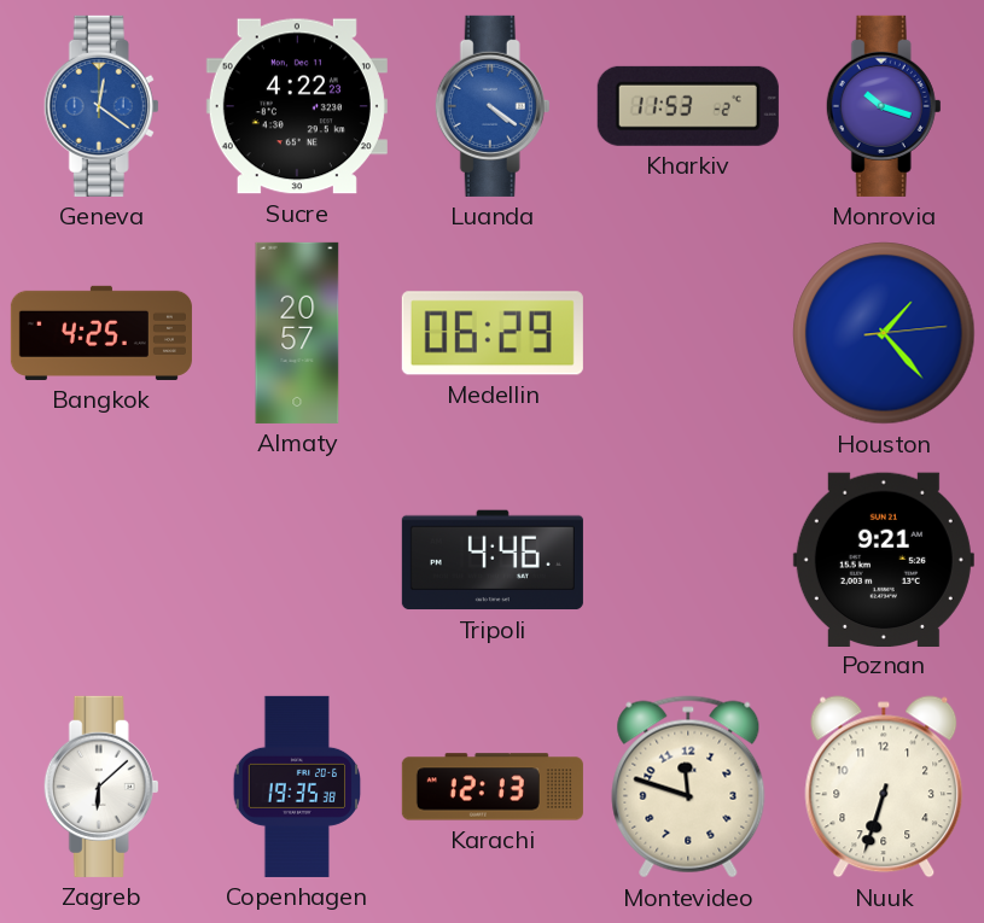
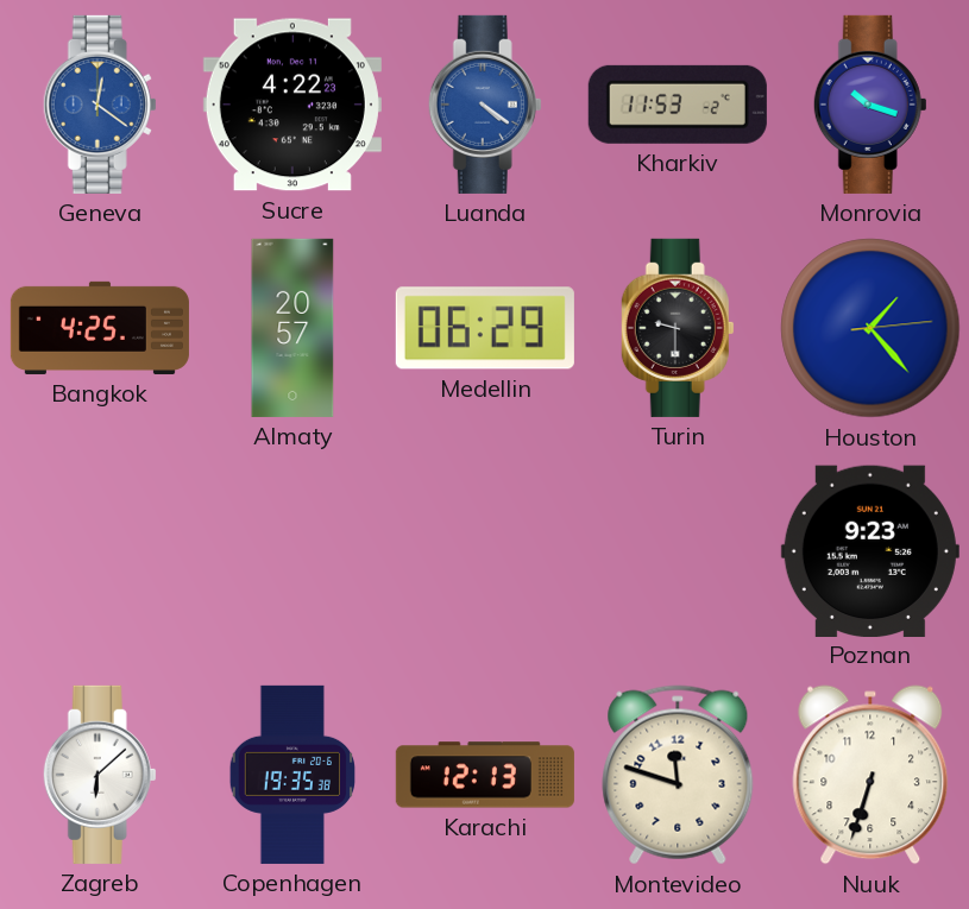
Turin: none -> 9:30 (678, 328)
Tripoli: 4:46 -> none (493, 560)
Poznan: 9:21 -> 9:23 (870, 550)
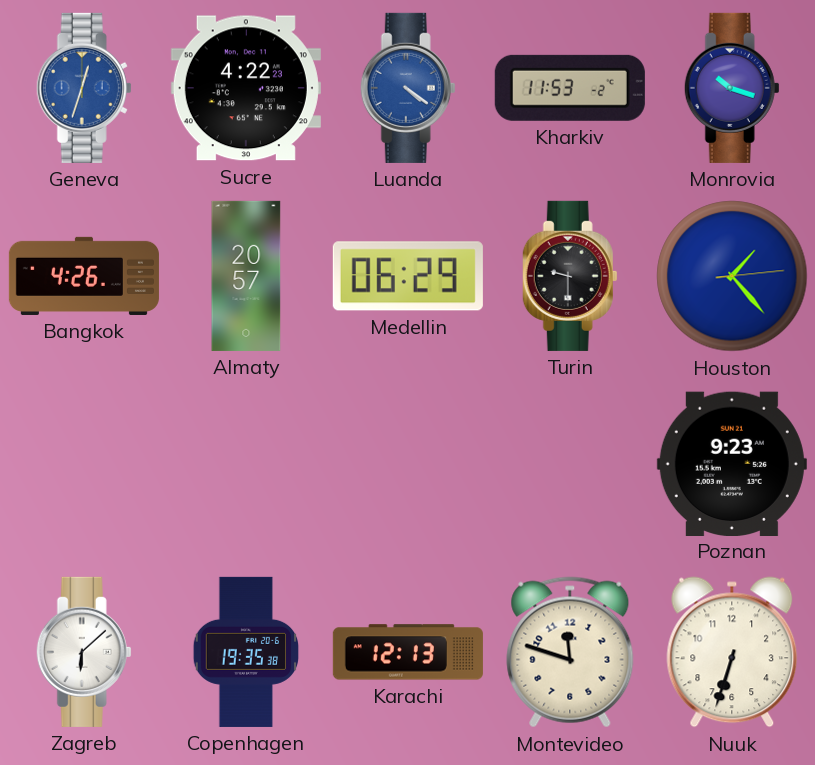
Geneva: 12:21 -> 12:33 (84, 88)
Bangkok: 4:25 -> 4:26 (84, 276)
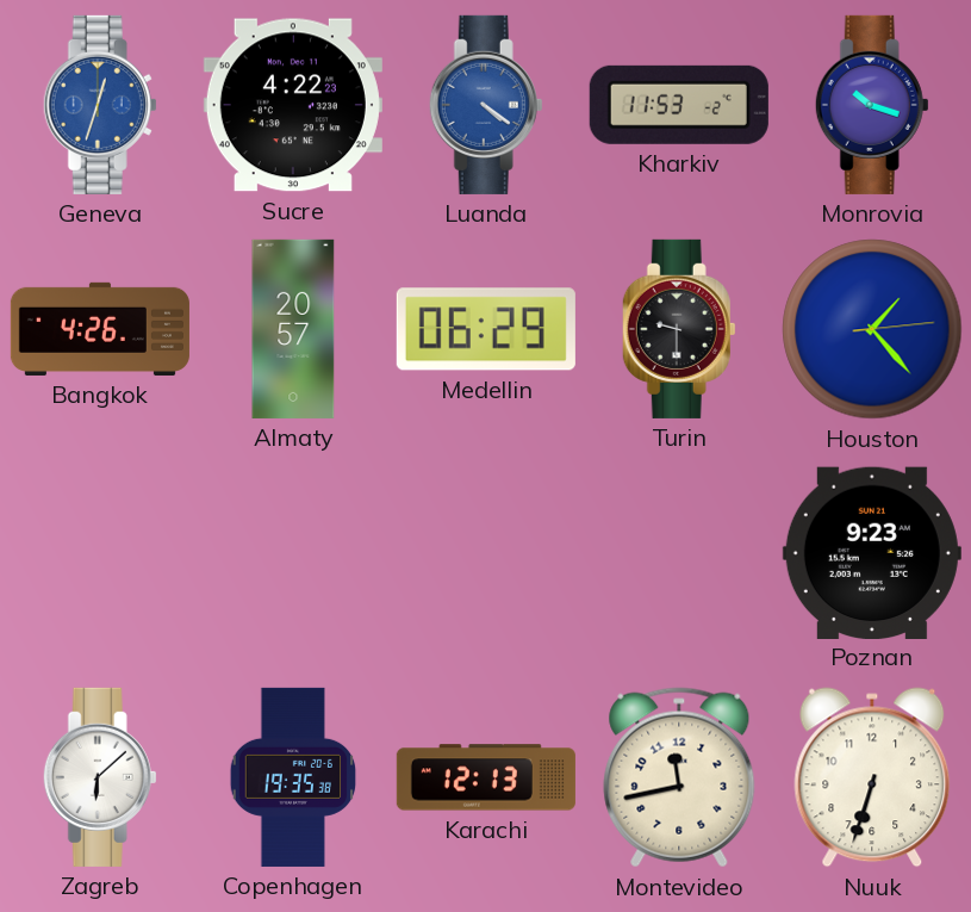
Montevideo: 11:48 -> 11:43 (679, 777)
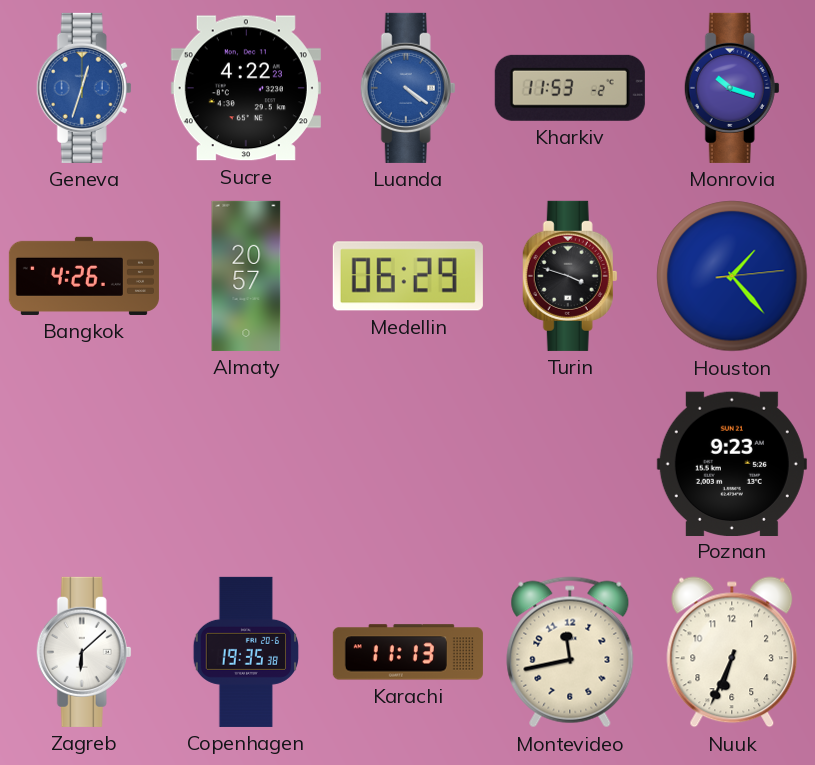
Turin: 9:30 -> 3:48 (570, 276)
Karachi: 12:13 -> 11:13 (408, 652)
Nuuk: 6:33 -> 6:34 (732, 652)
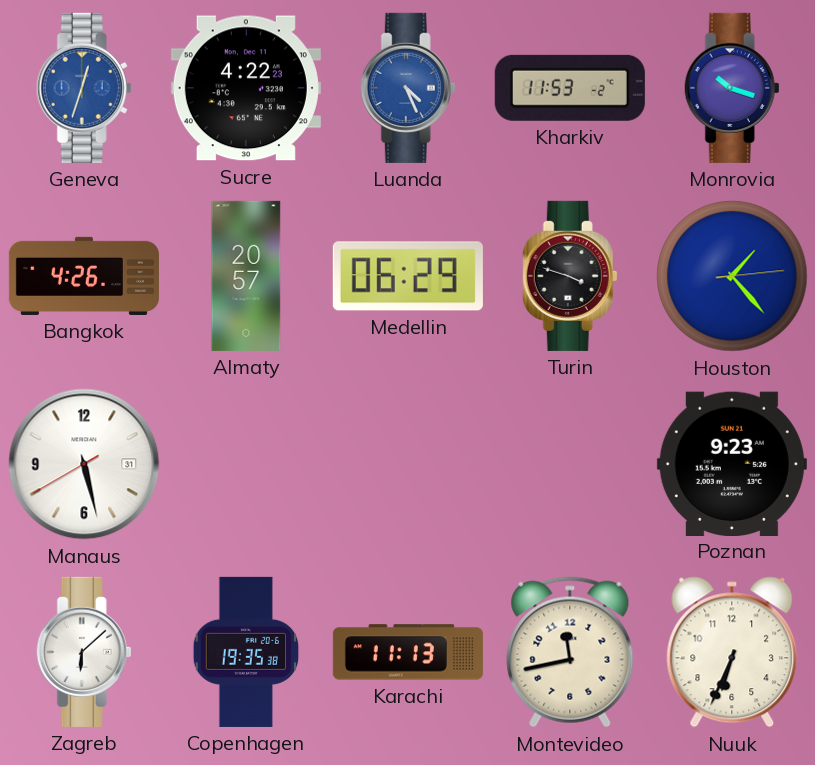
Luanda: 4:21 -> 4:26 (408, 88)
Manaus: none -> 5:27 (84, 464)
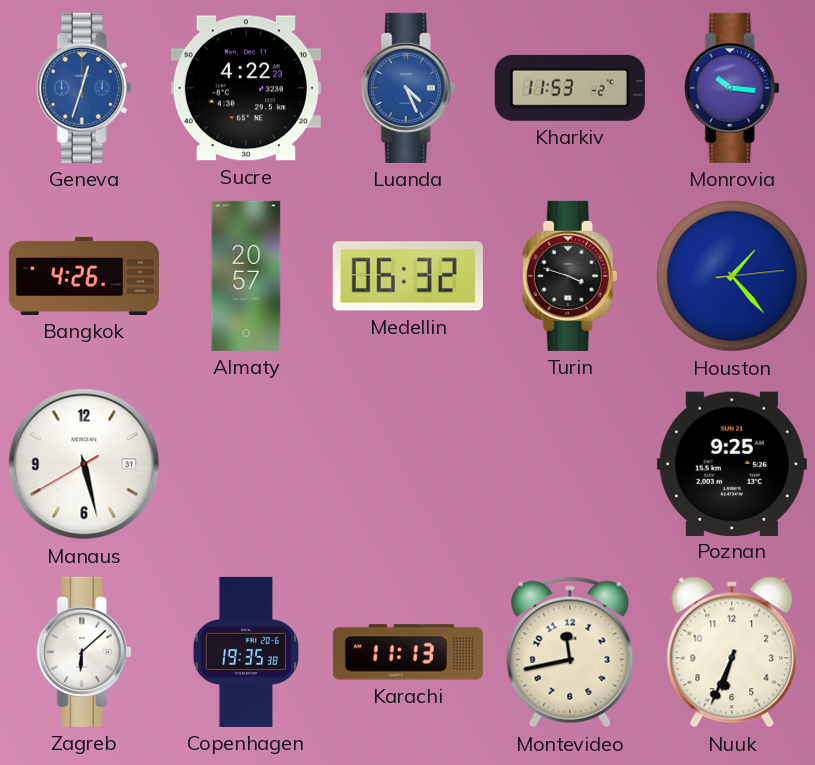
Monrovia: 10:18 -> 10:16 (732, 88)
Medellin: 06:29 -> 06:32 (408, 276)
Poznan: 9:23 -> 9:25 (732, 463)
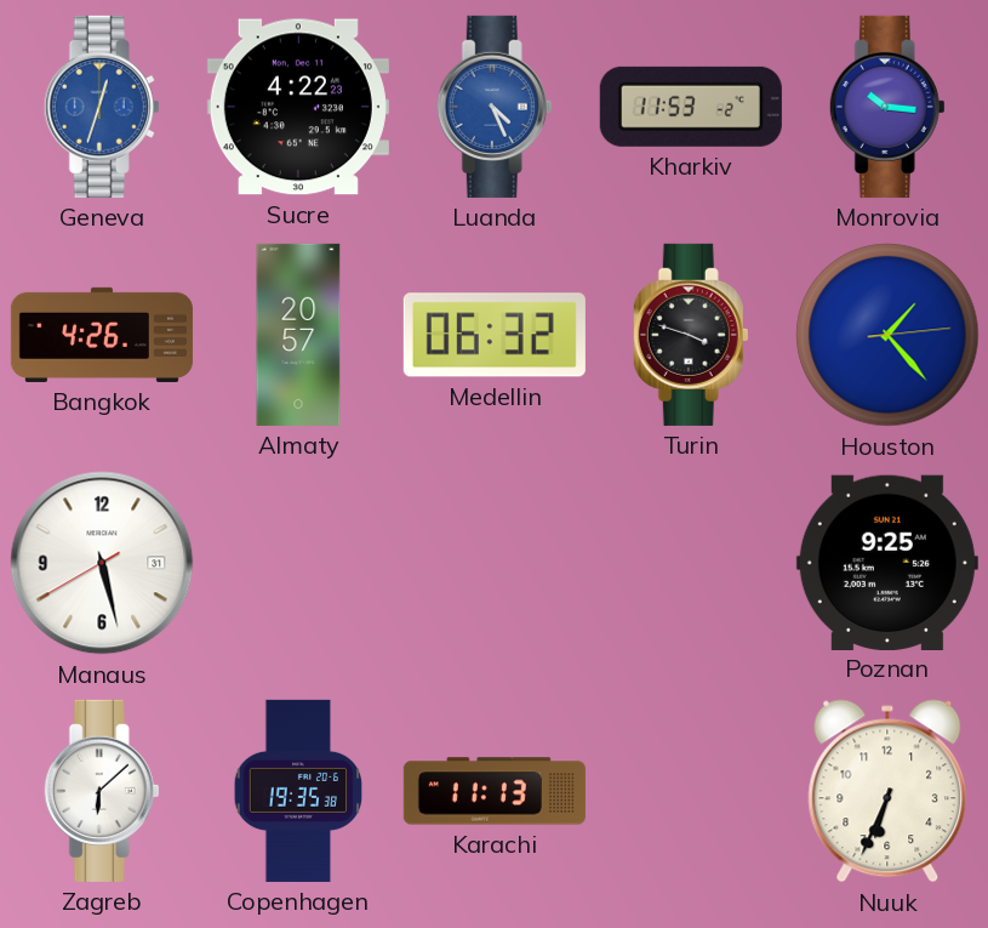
Montevideo: 11:43 -> none (570, 652)
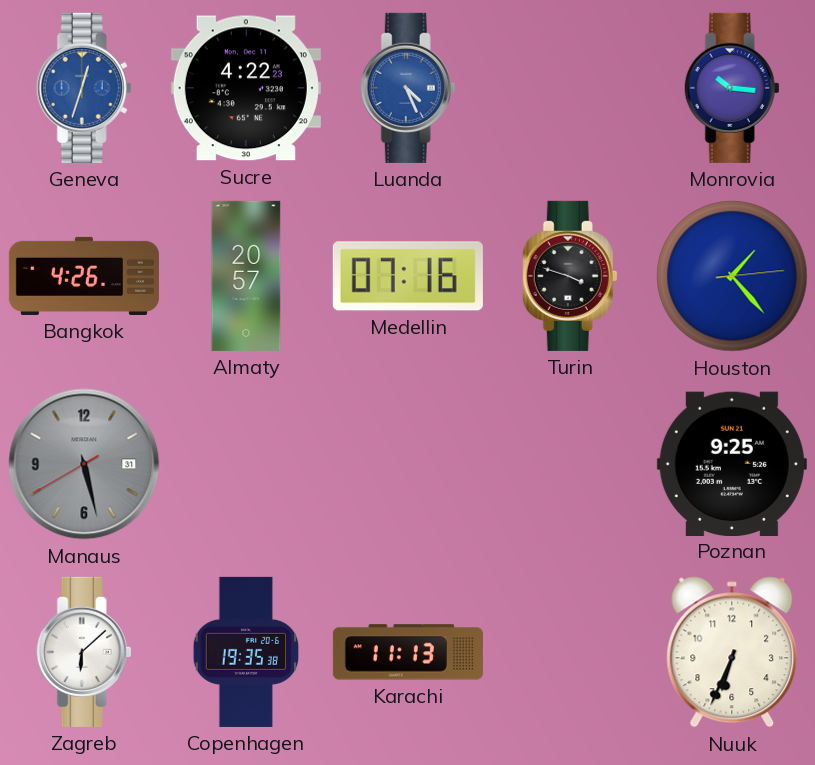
Kharkiv: 11:53 -> none (691, 107)
Medellin: 06:32 -> 07:16 (408, 276)
Manaus dial: white -> grey (84, 464)
